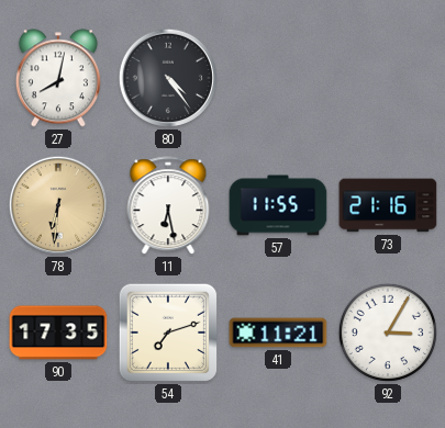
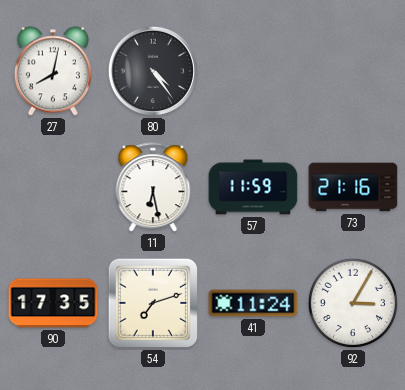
78: 6:31 -> none (58, 205)
57: 11:55 -> 11:59 (253, 187)
41: 11:21 -> 11:24 (253, 303)
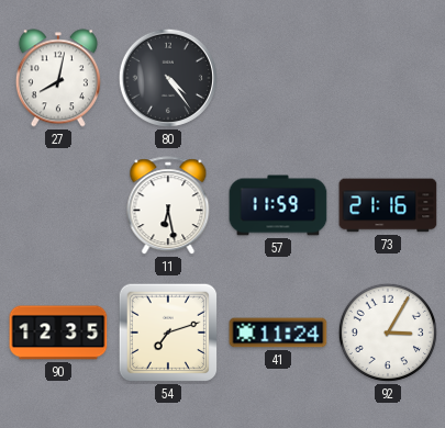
90: 17:35 -> 12:35 (58, 333)
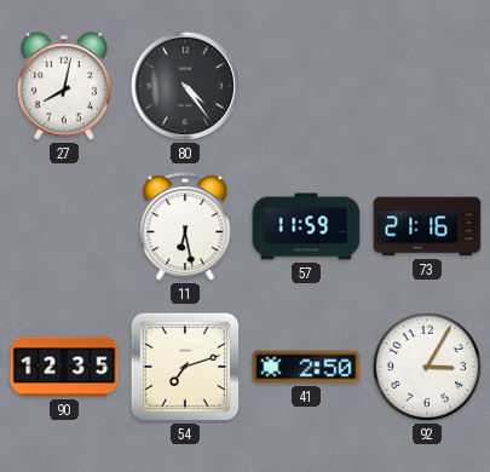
41: 11:24 -> 2:50 (306, 367)
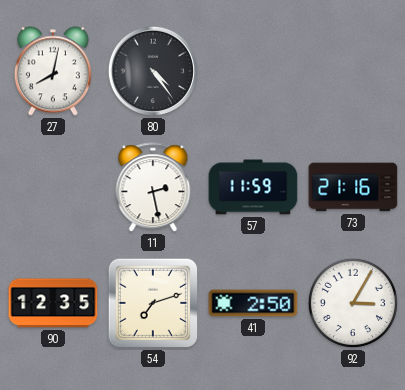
11: 6:28 -> 2:28 (153, 188)
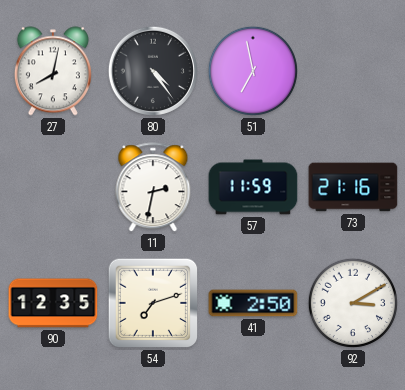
51: none -> 6:58 (253, 71)
11: 2:28 -> 2:32 (153, 188)
92: 3:05 -> 3:10 (353, 303)
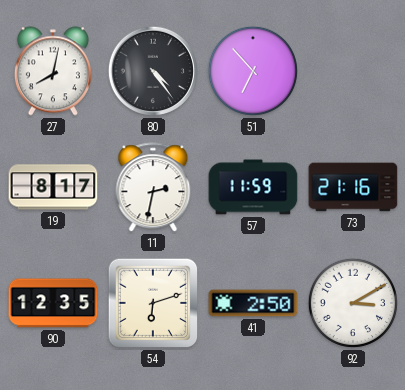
51: 6:58 -> 6:53 (253, 71)
19: none -> 8:17 (53, 187)
54: 7:12 -> 6:12 (153, 303)
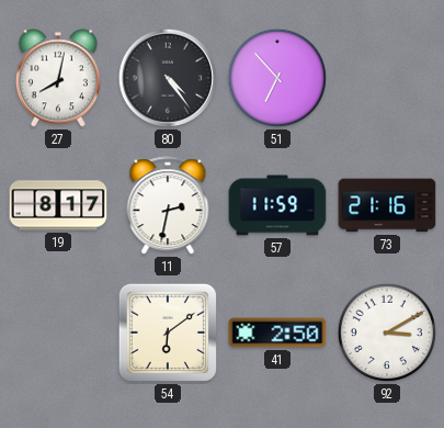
90: 12:35 -> none (53, 303)
54: 6:12 -> 6:09 (168, 333)
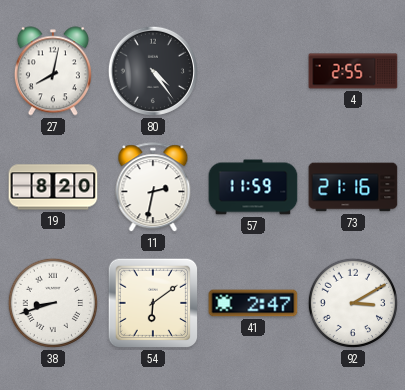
51: 6:53 -> none (277, 78)
4: none -> 2:55 (353, 71)
19: 8:17 -> 8:20 (53, 187)
38: none -> 8:42 (53, 303)
41: 2:50 -> 2:47 (253, 303)
